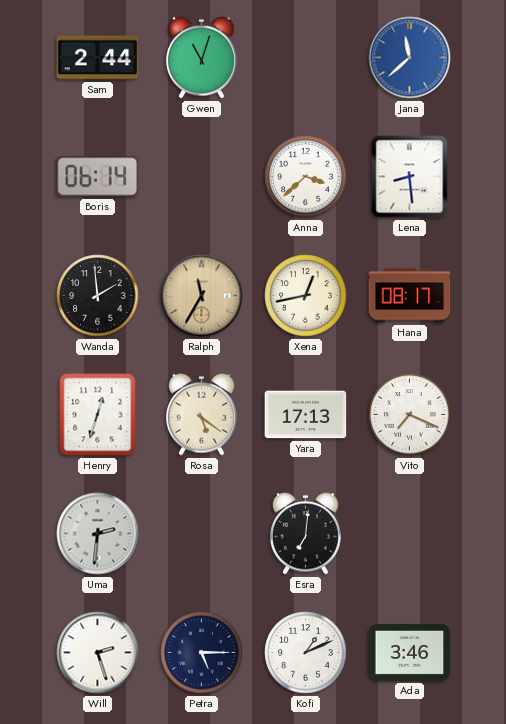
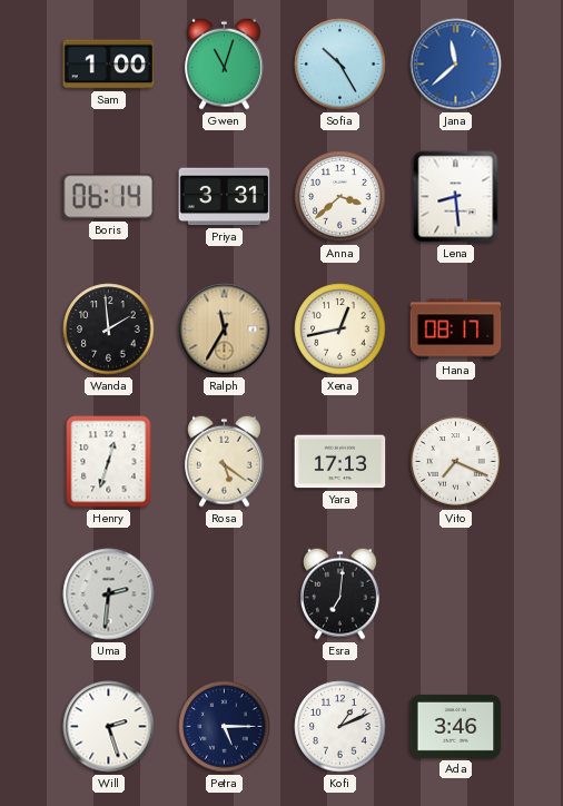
Sam: 2:44 -> 1:00 (109, 65)
Sofia: none -> 10:25 (340, 65)
Priya: none -> 3:31 (225, 197)
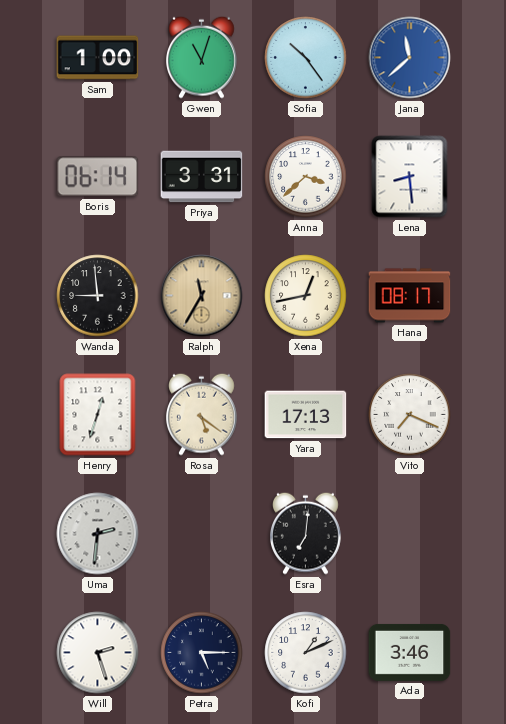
Sofia: 10:25 -> 10:24 (306, 58)
Wanda: 1:59 -> 8:59 (98, 296)
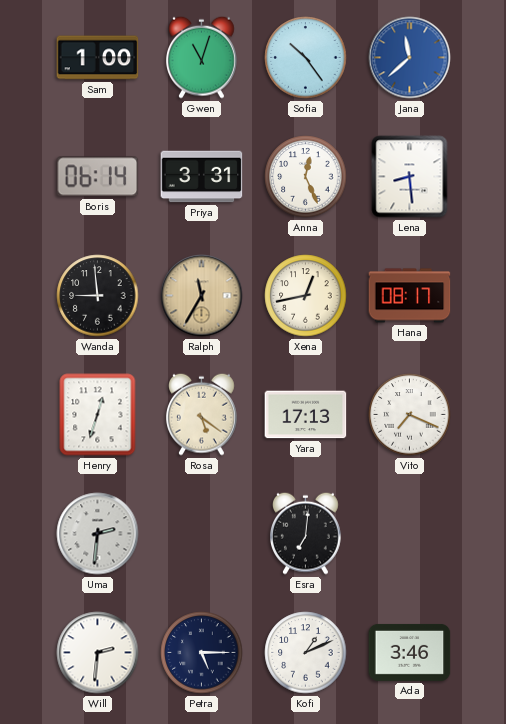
Anna: 3:38 -> 12:26 (306, 177)
Will: 2:27 -> 2:31 (98, 653)
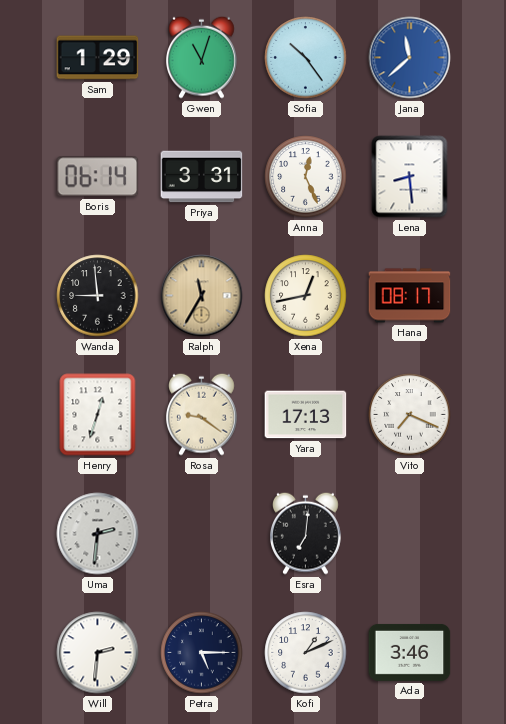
Sam: 1:00 -> 1:29 (98, 58)
Rosa: 5:21 -> 9:21 (202, 414)
